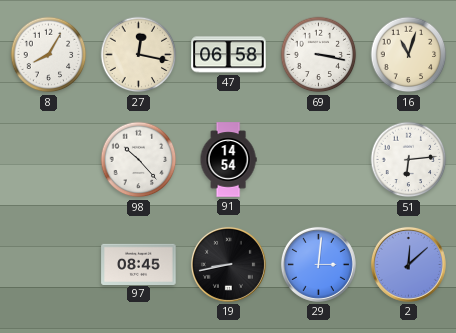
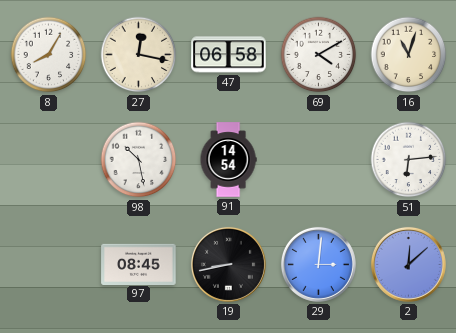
69: 3:17 -> 4:10 (319, 55)
98: 10:23 -> 10:28 (139, 160)
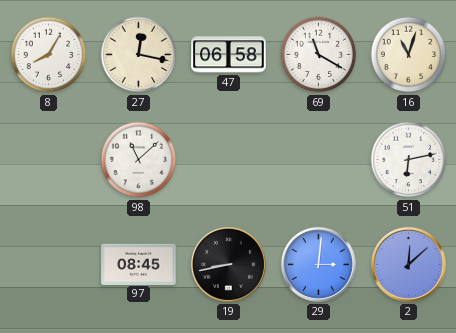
69: 4:10 -> 11:20 (319, 55)
98: 10:28 -> 11:08 (139, 160)
91: 14:54 -> none (228, 160)
51: 6:14 -> 6:13 (409, 160)
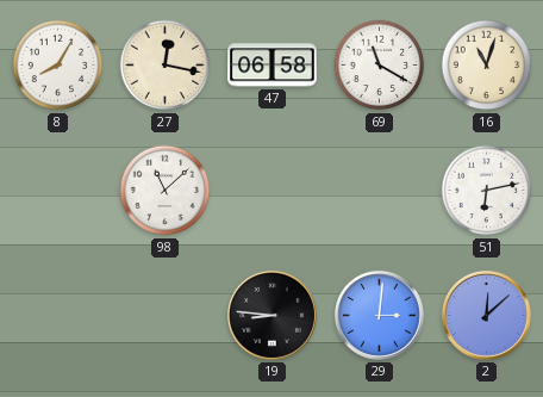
97: 08:45 -> none (139, 264)
19: 8:43 -> 8:46 (271, 315)
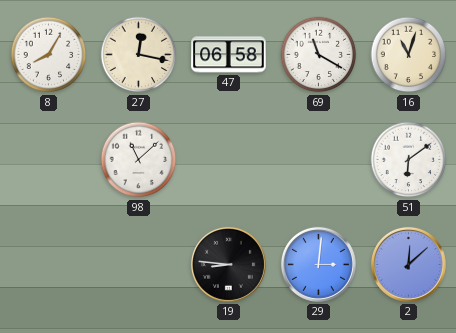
51: 6:13 -> 6:09 (409, 160)
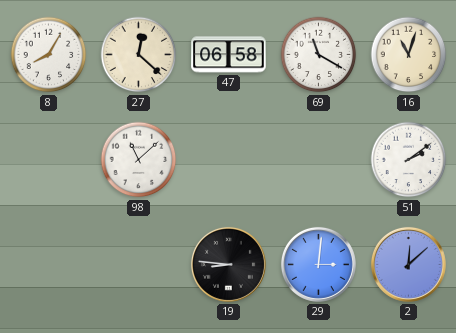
27: 12:17 -> 12:22 (139, 55)
51: 6:09 -> 2:09 (409, 160)
